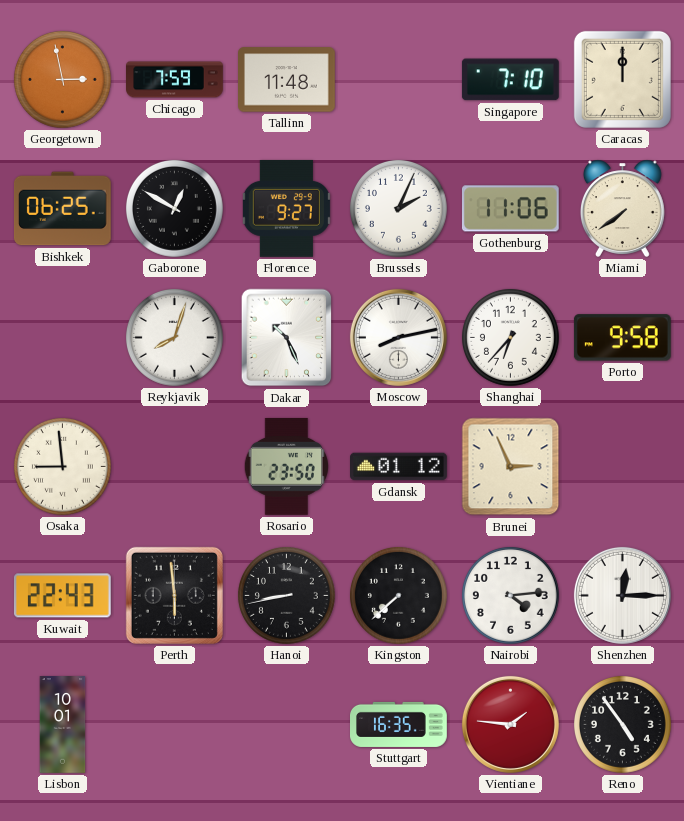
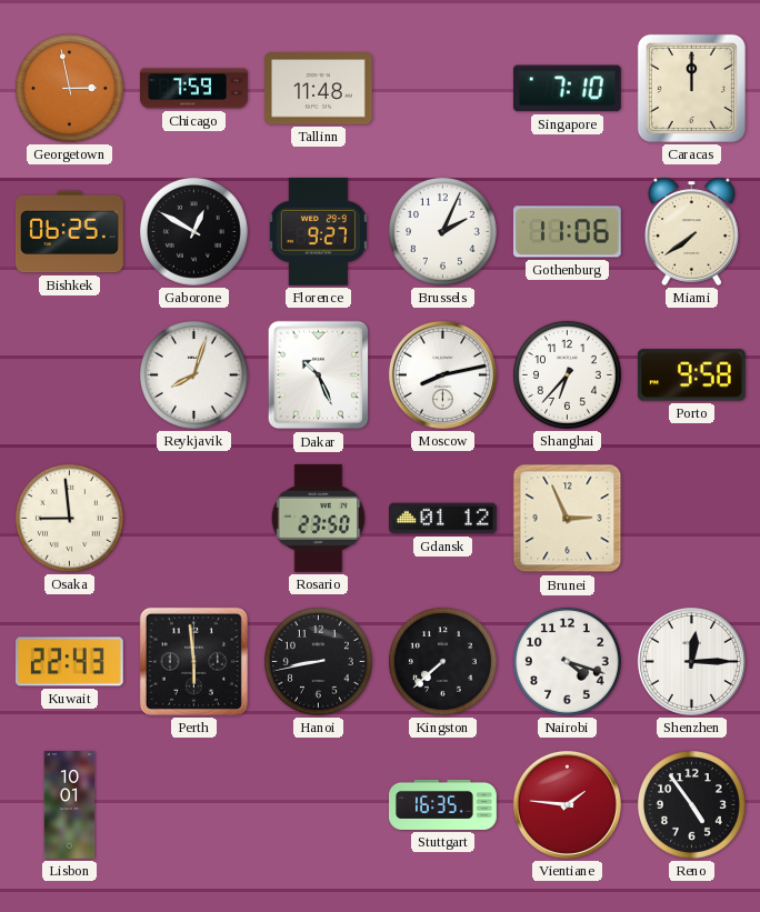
Nairobi: 4:14 -> 4:18 (567, 661)
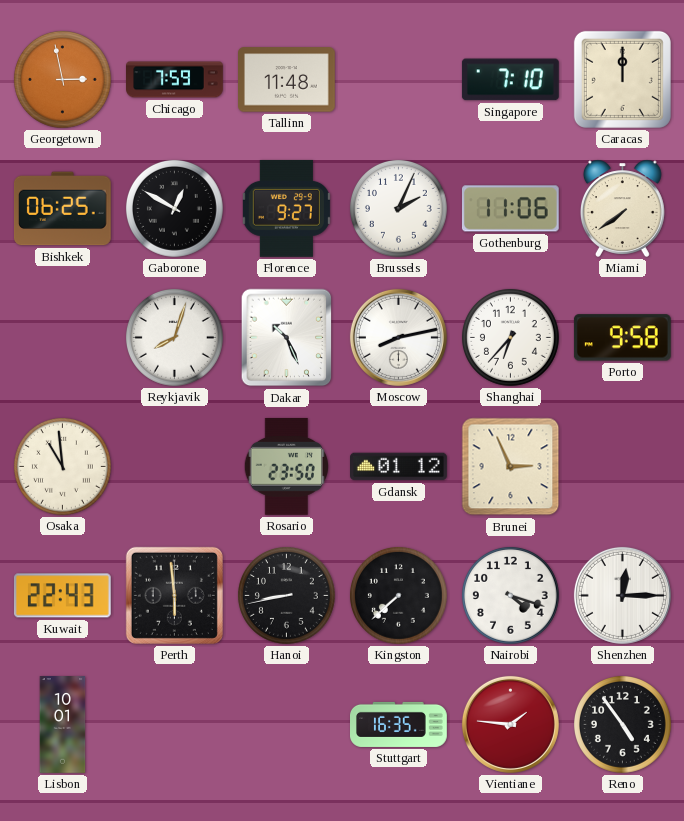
Osaka: 8:59 -> 10:59 (62, 466)
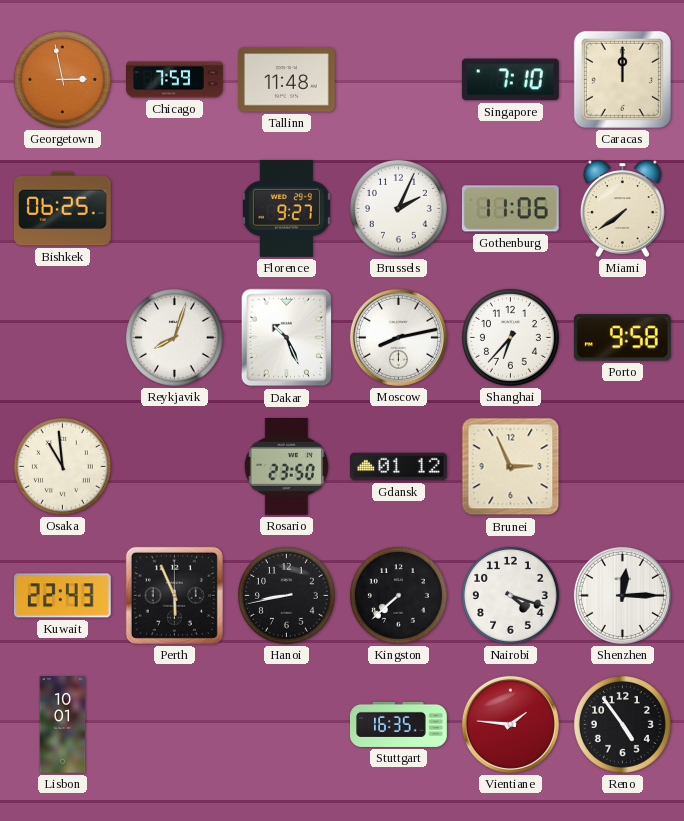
Gaborone: 12:50 -> none (174, 208)
Perth: 5:59 -> 5:56 (174, 595)
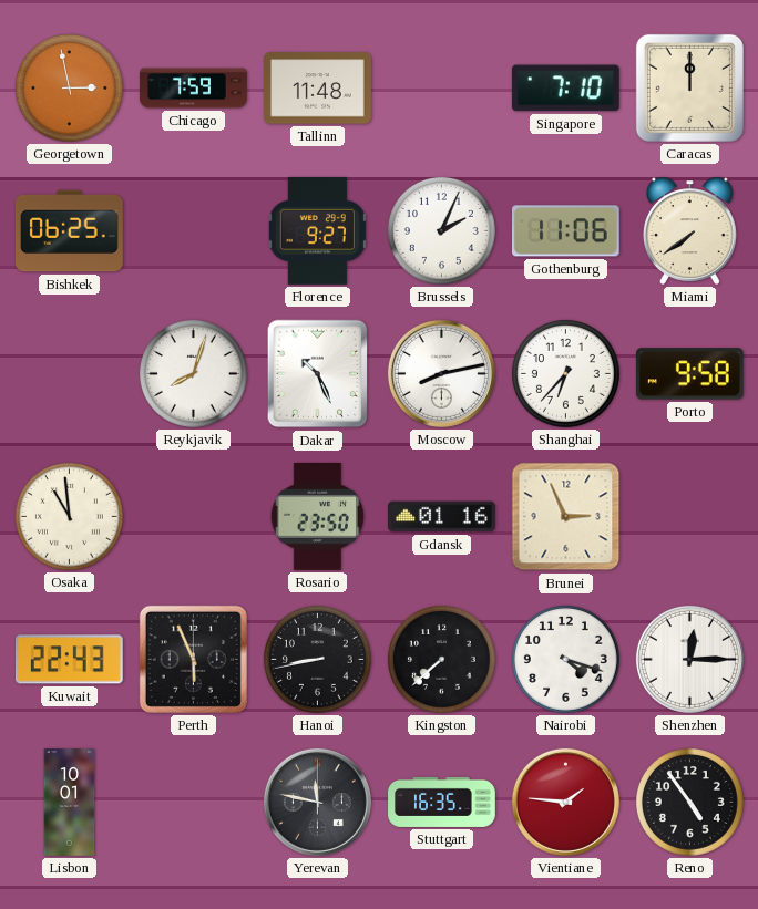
Gdansk: 01:12 -> 01:16 (442, 517)
Yerevan: none -> 11:47 (317, 802)
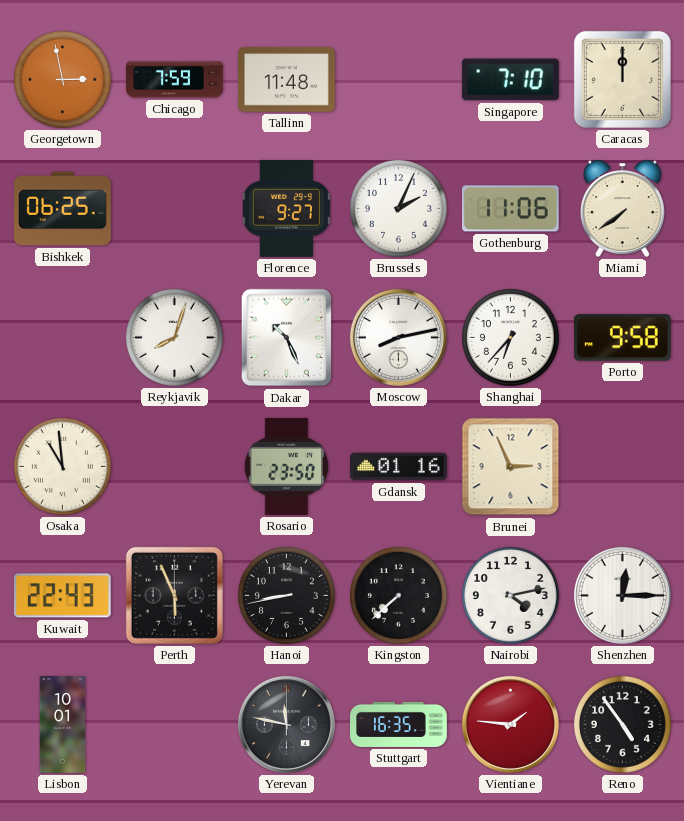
Nairobi: 4:18 -> 4:13 (510, 595)
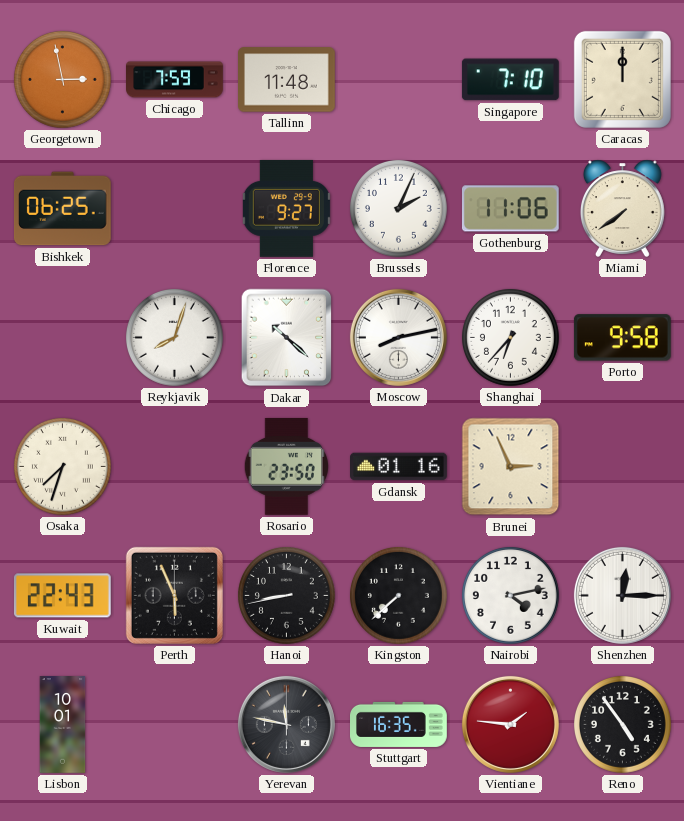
Dakar: 10:26 -> 10:22 (287, 338)
Osaka: 10:59 -> 7:33 (62, 466)
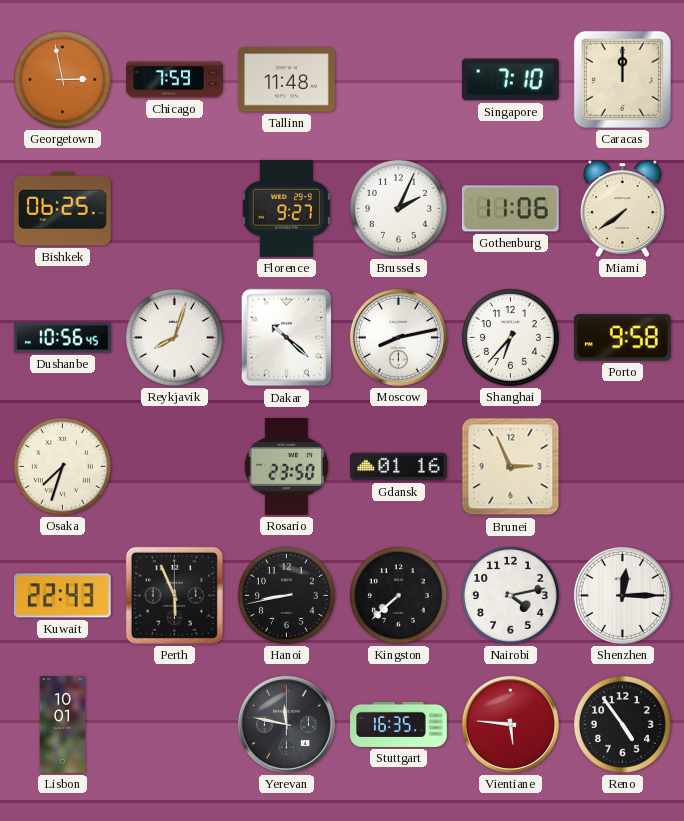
Dushanbe: none -> 10:56 (62, 338)
Vientiane: 1:46 -> 5:46 (510, 724)
